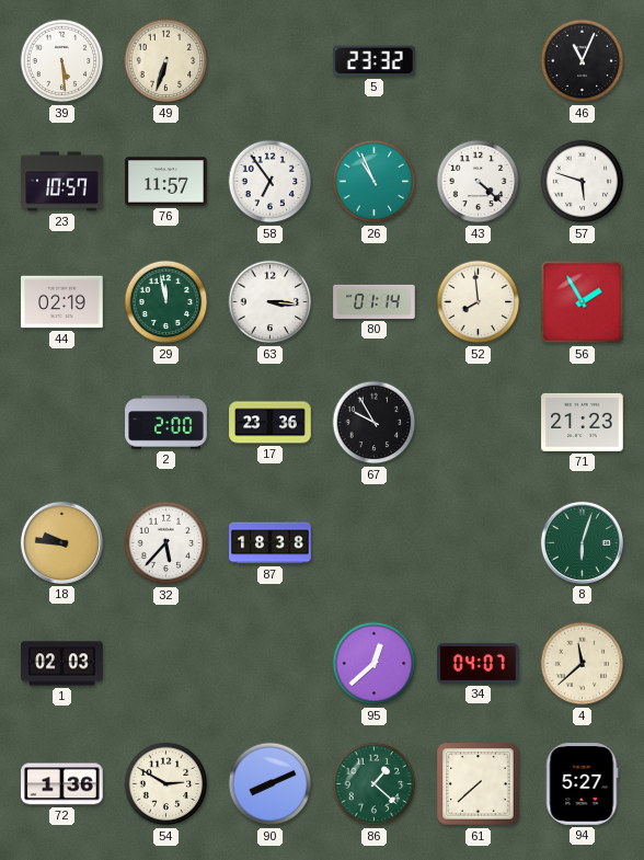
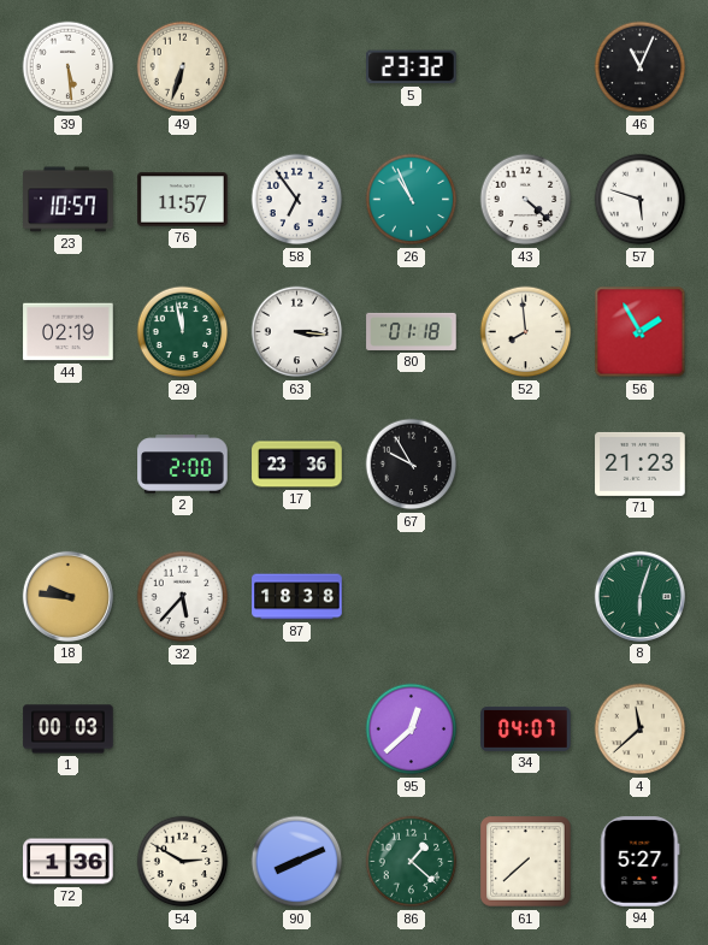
80: 01:14 -> 01:18 (412, 331)
1: 02:03 -> 00:03 (69, 730)
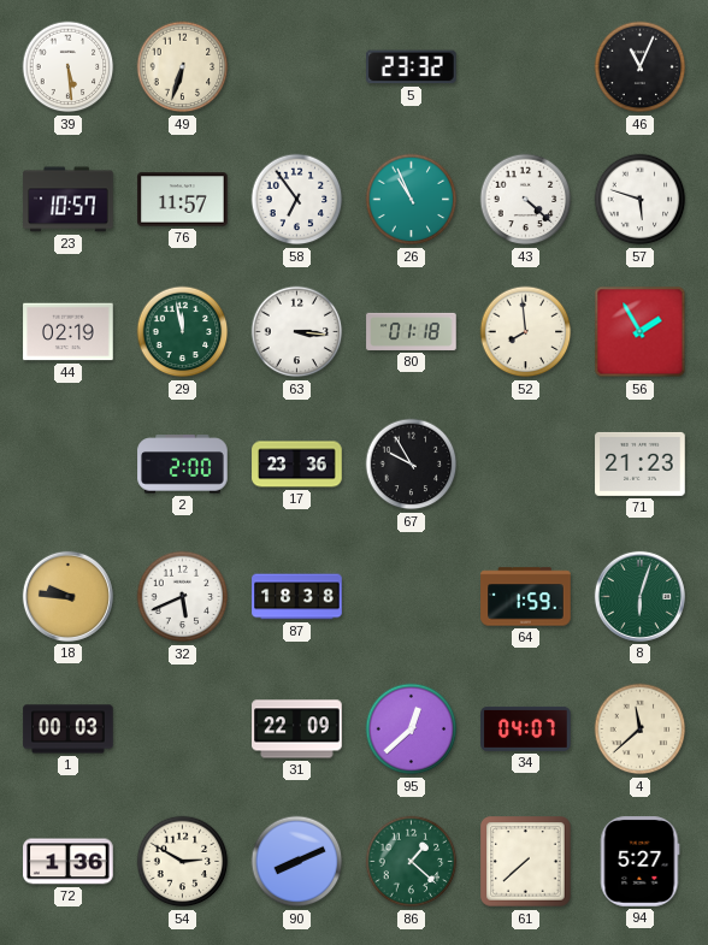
32: 5:37 -> 5:41 (183, 597)
64: none -> 1:59 (526, 597)
31: none -> 22:09 (297, 730)
